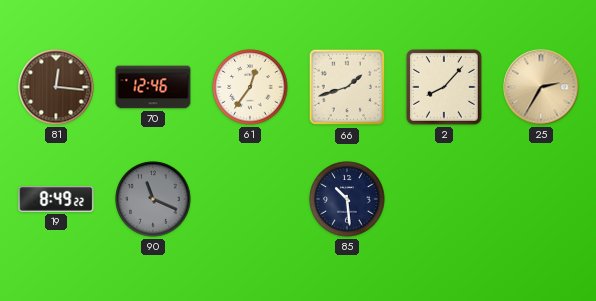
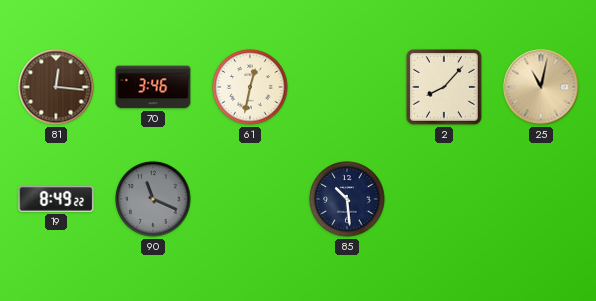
70: 12:46 -> 3:46 (153, 87)
61: 12:36 -> 12:32 (250, 87)
66: 1:42 -> none (347, 87)
25: 2:35 -> 11:02 (541, 87)
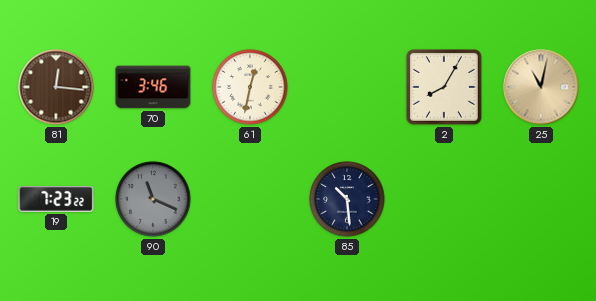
2: 8:07 -> 8:05 (444, 87)
19: 8:49 -> 7:23 (56, 199)
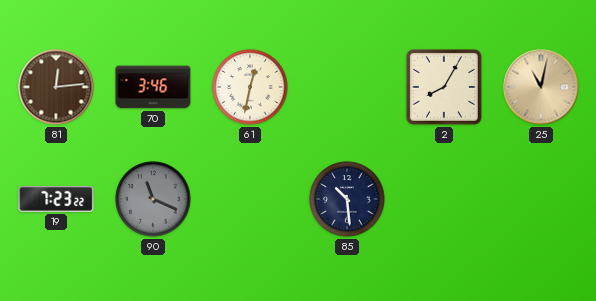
81: 12:16 -> 12:14 (56, 87)
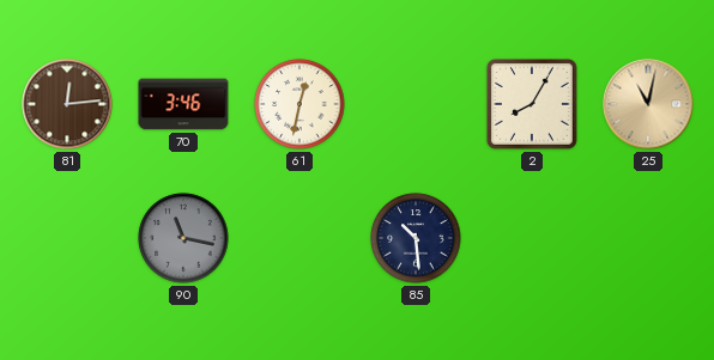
19: 7:23 -> none (56, 199)
90: 11:19 -> 11:17 (183, 238)
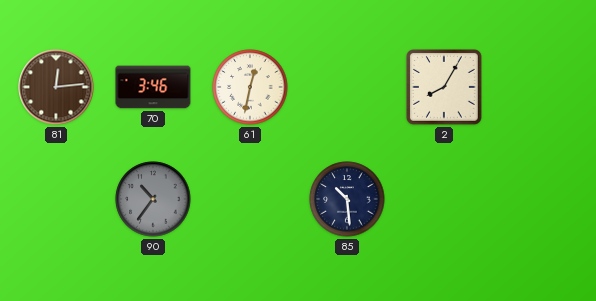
25: 11:02 -> none (648, 104)
90: 11:17 -> 10:36 (153, 199)
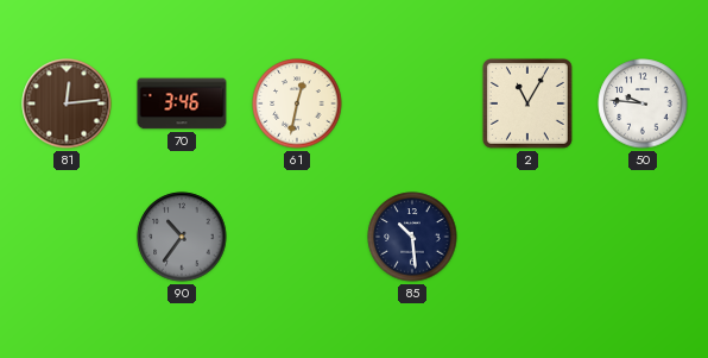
2: 8:05 -> 11:05 (527, 103)
50: none -> 9:46 (643, 103)
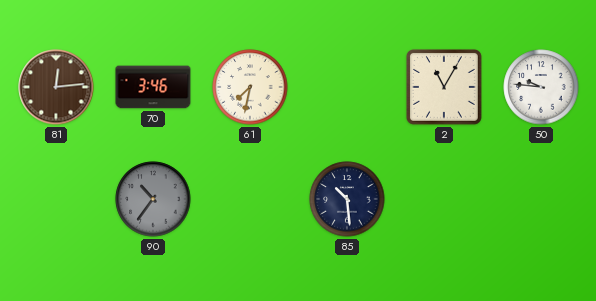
61: 12:32 -> 7:32 (250, 87)
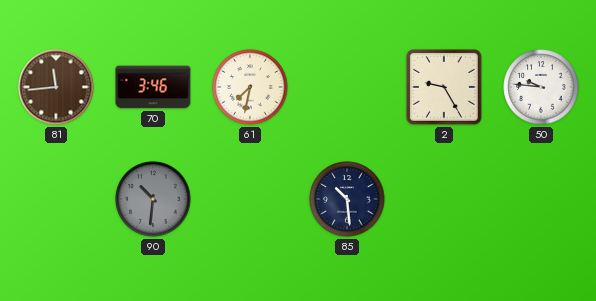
81: 12:14 -> 11:44 (56, 87)
2: 11:05 -> 9:25 (444, 87)
90: 10:36 -> 10:31 (153, 199)
